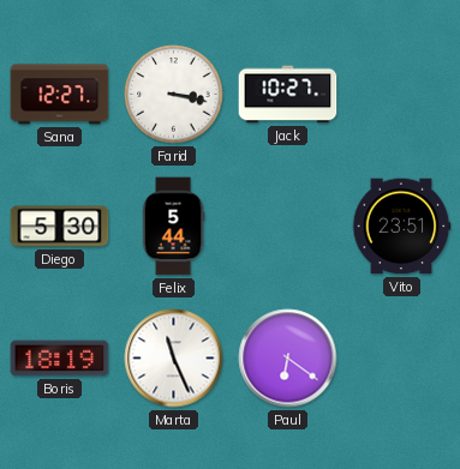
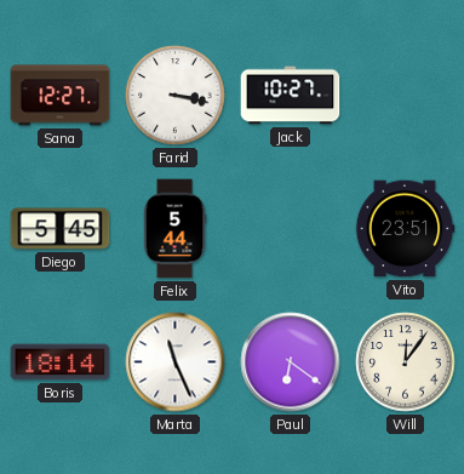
Diego: 5:30 -> 5:45 (61, 229)
Boris: 18:19 -> 18:14 (61, 362)
Will: none -> 12:06 (406, 362)
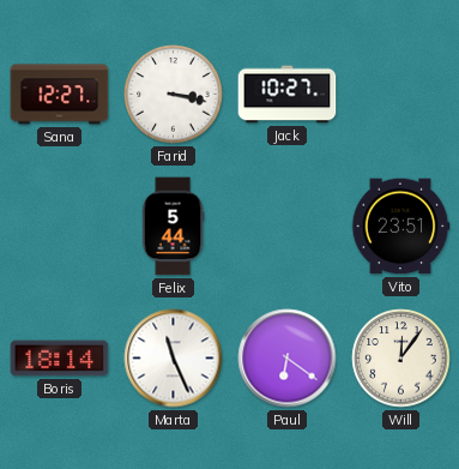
Diego: 5:45 -> none (61, 229)
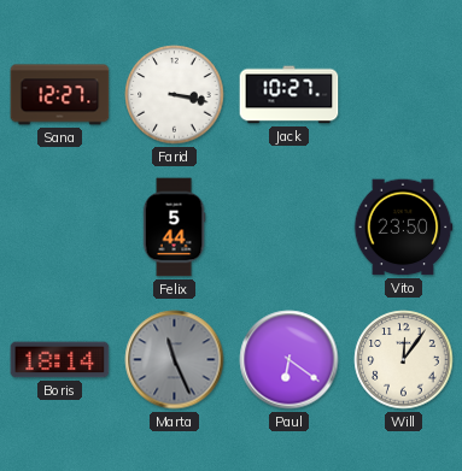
Vito: 23:51 -> 23:50 (403, 228)
Marta dial: white -> grey (175, 360)
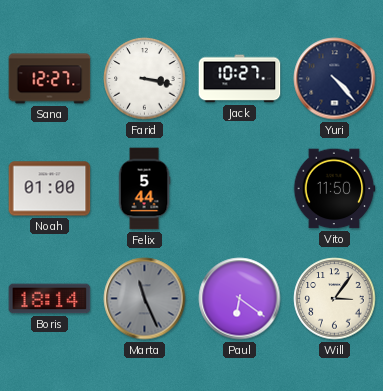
Yuri: none -> 4:23 (335, 79)
Noah: none -> 01:00 (50, 189)
Vito: 23:50 -> 11:50 (334, 189)
Will: 12:06 -> 3:06 (335, 299)
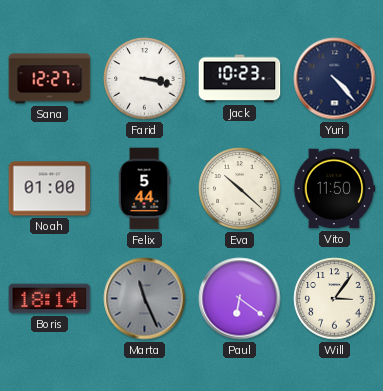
Jack: 10:27 -> 10:23 (240, 79)
Eva: none -> 10:22 (240, 189)
